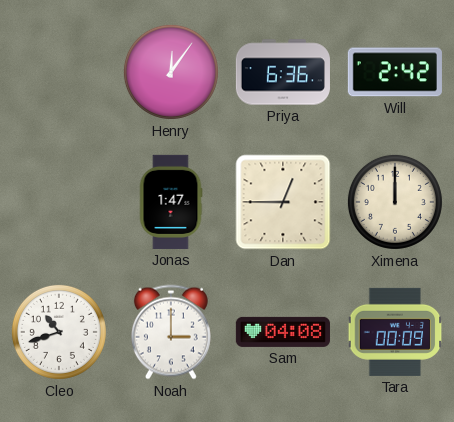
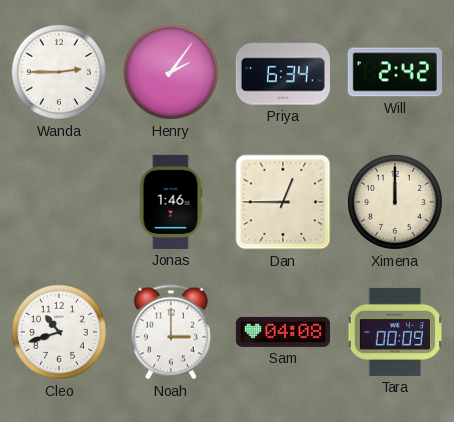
Wanda: none -> 2:45 (59, 72)
Henry: 12:06 -> 2:06 (171, 72)
Priya: 6:36 -> 6:34 (283, 72)
Jonas: 1:47 -> 1:46 (171, 202)
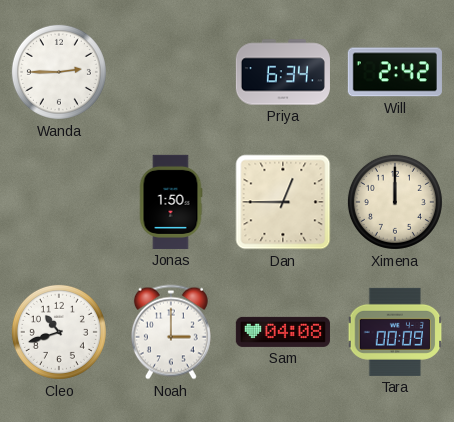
Henry: 2:06 -> none (171, 72)
Jonas: 1:46 -> 1:50 (171, 202)
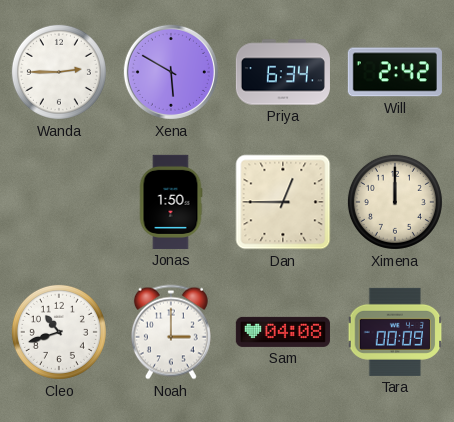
Xena: none -> 5:50 (171, 72)
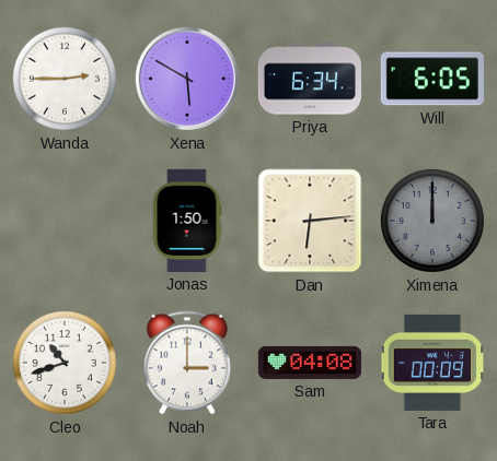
Will: 2:42 -> 6:05 (432, 79)
Dan: 12:45 -> 6:14 (310, 221)
Ximena dial: cream -> grey (432, 221)
